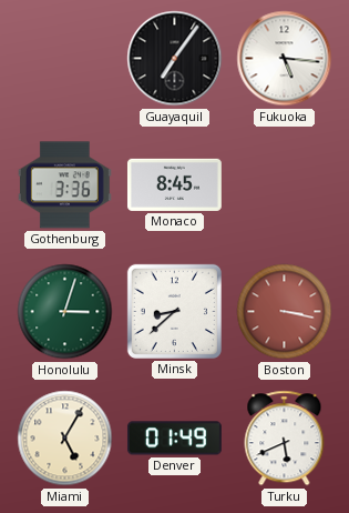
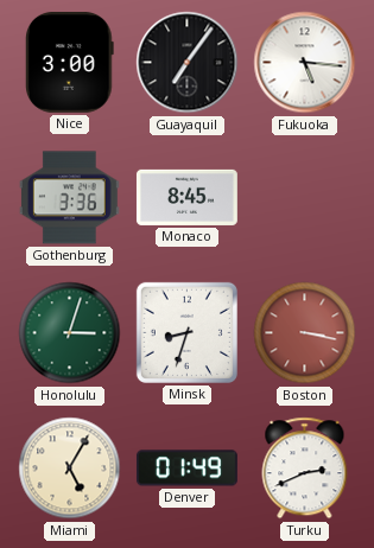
Nice: none -> 3:00 (70, 62)
Minsk: 8:38 -> 8:33 (186, 332)
Turku: 5:41 -> 2:41 (305, 469)
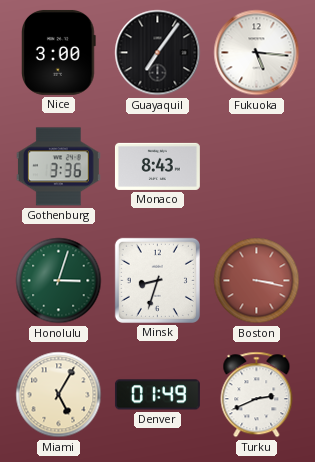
Monaco: 8:45 -> 8:43 (157, 166)
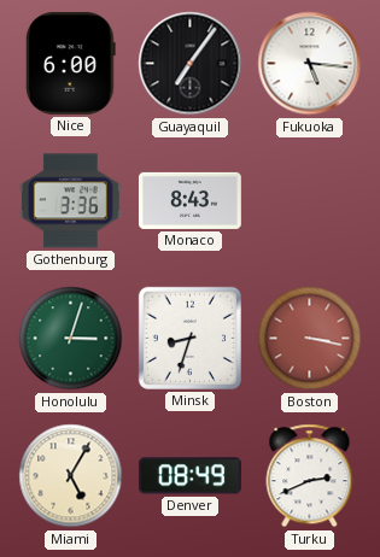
Nice: 3:00 -> 6:00 (71, 63)
Denver: 01:49 -> 08:49 (189, 476)
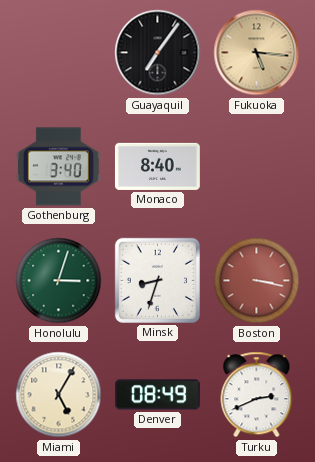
Nice: 6:00 -> none (71, 63)
Fukuoka dial: white -> champagne (257, 53)
Gothenburg: 3:36 -> 3:40 (58, 167)
Monaco: 8:43 -> 8:40 (157, 166)
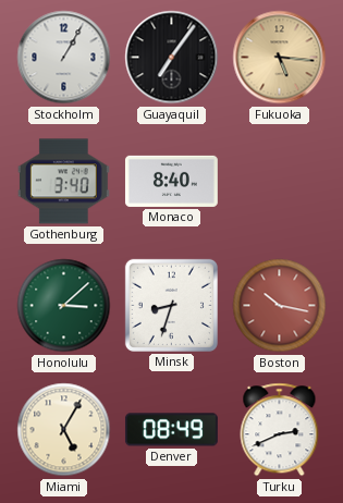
Stockholm: none -> 1:05 (64, 58)
Honolulu: 3:03 -> 3:08 (64, 306)
Boston: 3:17 -> 10:17 (280, 306)
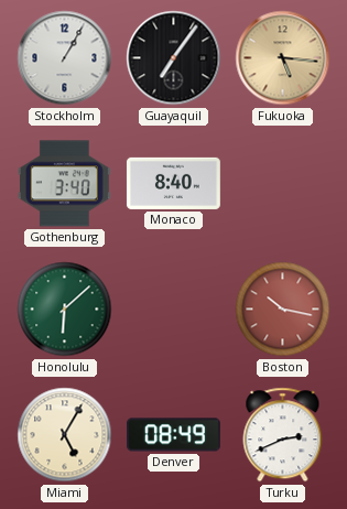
Honolulu: 3:08 -> 6:08 (65, 310)
Minsk: 8:33 -> none (171, 305)
